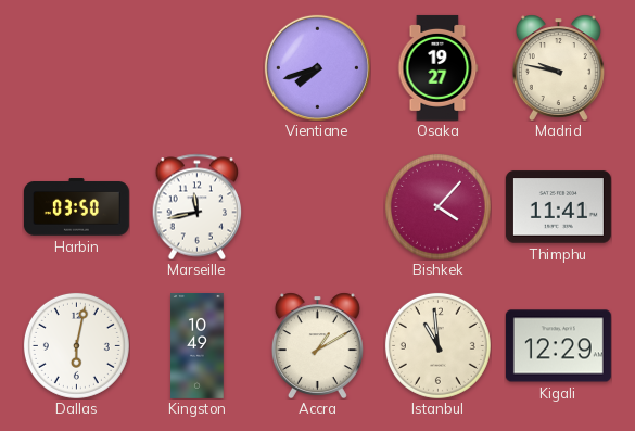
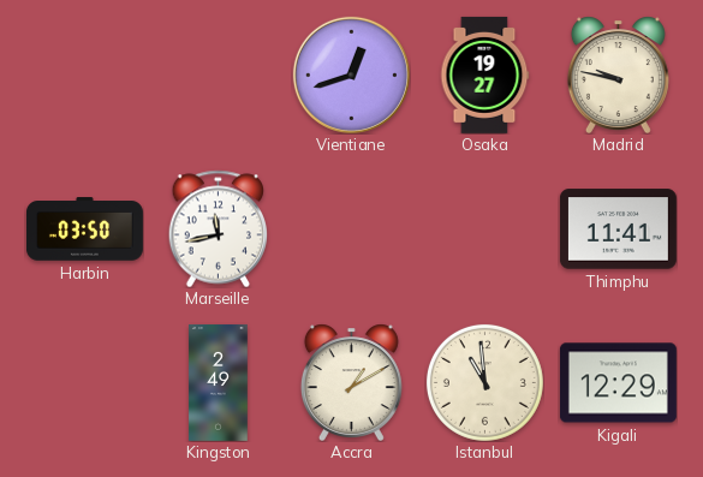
Vientiane: 7:42 -> 12:42 (351, 74)
Bishkek: 4:07 -> none (437, 206)
Dallas: 6:02 -> none (76, 345)
Kingston: 10:49 -> 2:49 (219, 382)
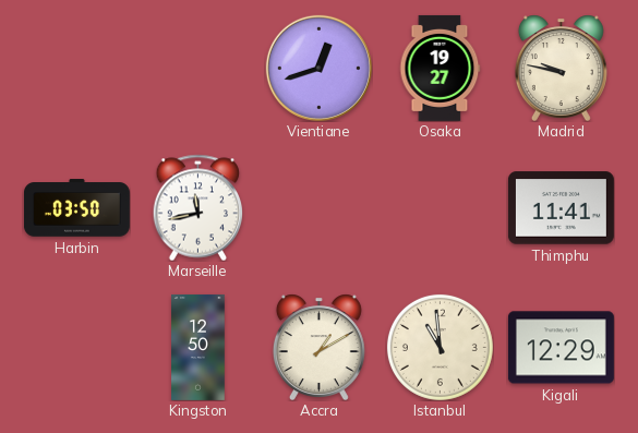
Kingston: 2:49 -> 12:50 (198, 347)
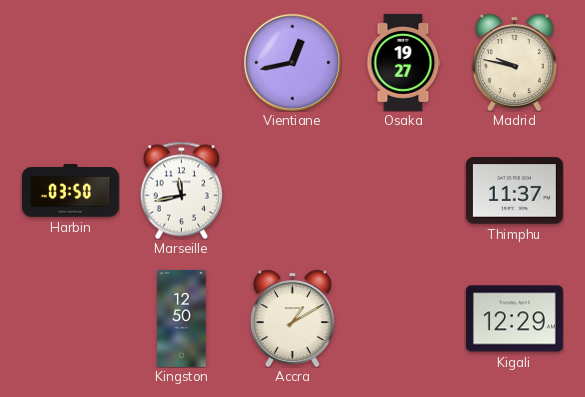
Vientiane: 12:42 -> 12:43 (292, 62)
Thimphu: 11:41 -> 11:37 (514, 191)
Istanbul: 10:59 -> none (440, 347)
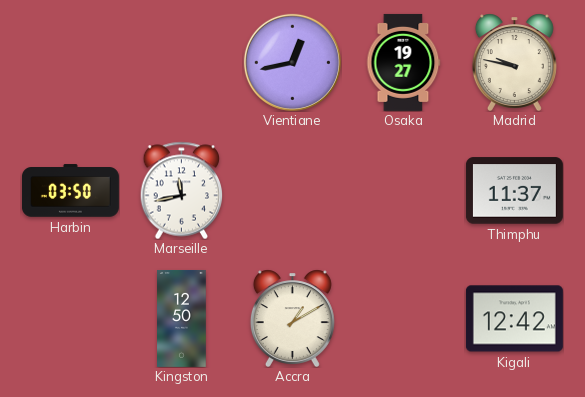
Kigali: 12:29 -> 12:42 (514, 319)
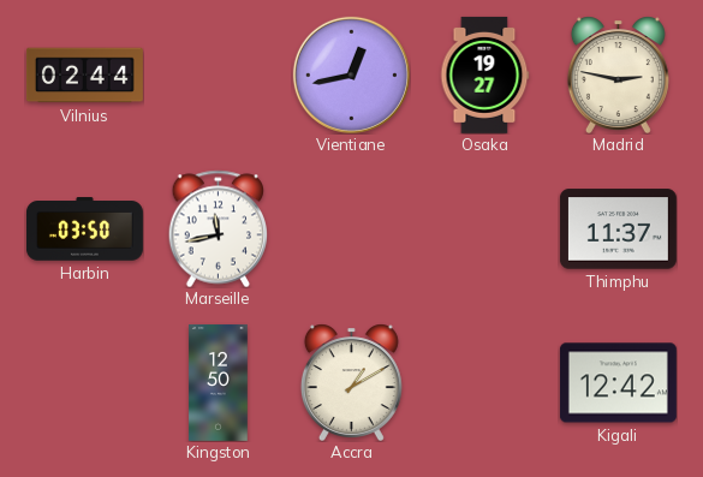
Vilnius: none -> 02:44 (84, 76)
Madrid: 9:47 -> 2:47 (618, 74)
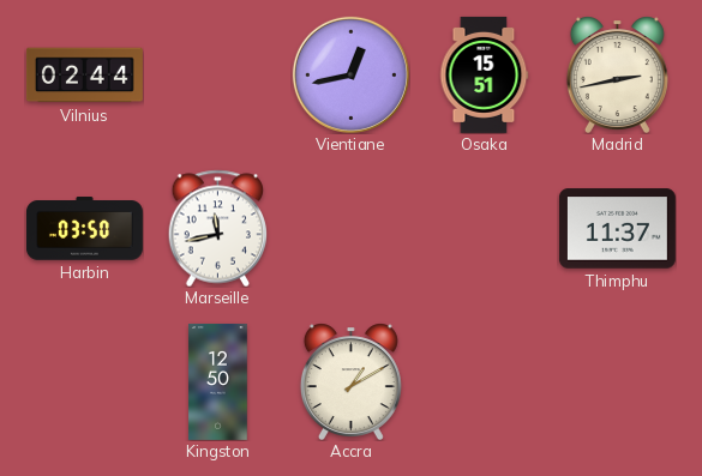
Osaka: 19:27 -> 15:51 (485, 74)
Madrid: 2:47 -> 2:43 (617, 74)
Kigali: 12:42 -> none (618, 383)
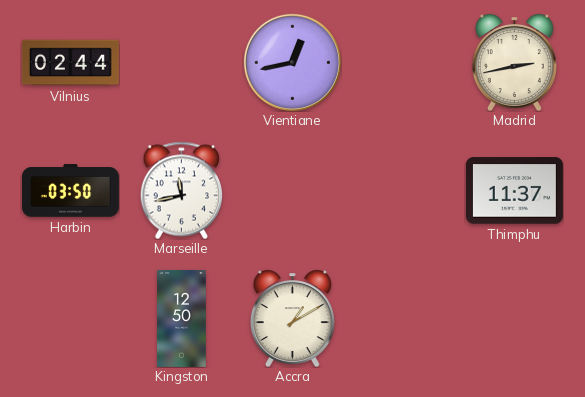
Osaka: 15:51 -> none (485, 74)
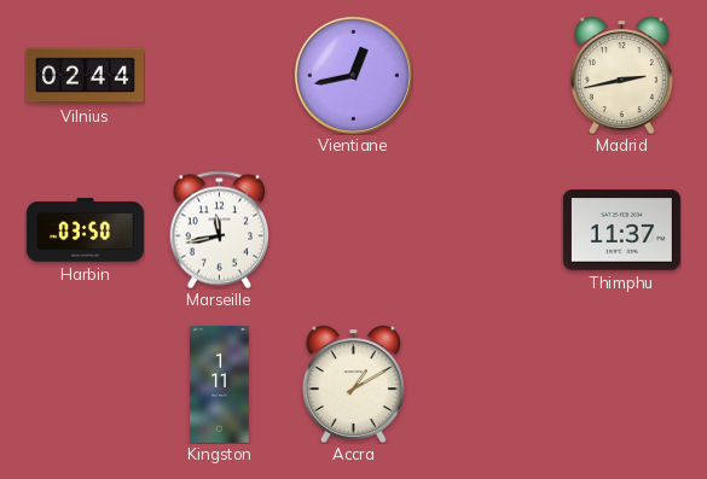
Kingston: 12:50 -> 1:11 (220, 384)
